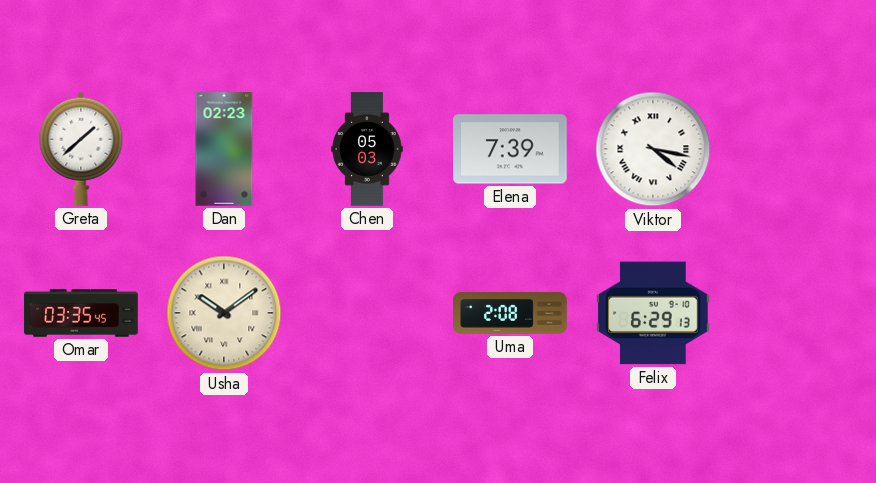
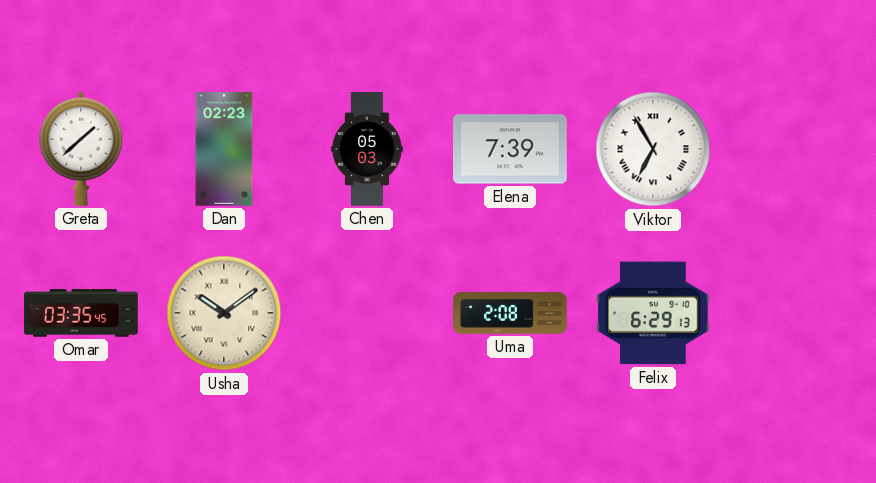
Viktor: 4:17 -> 6:55 (653, 149)
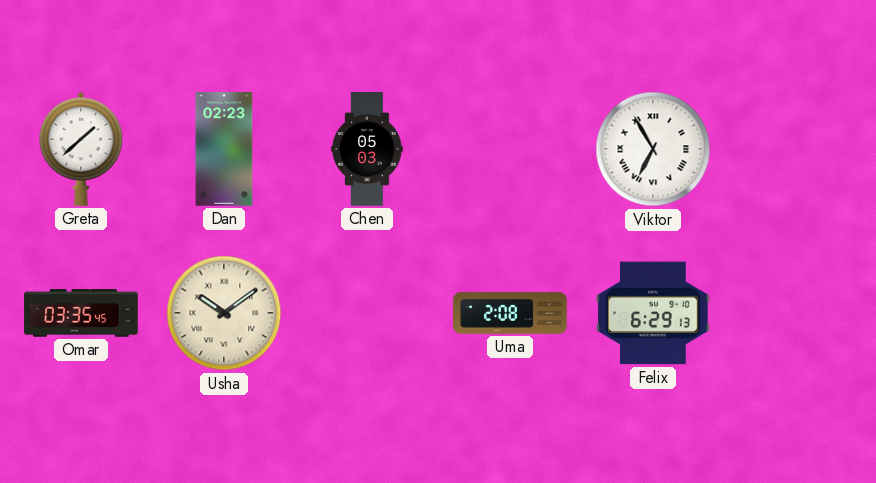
Elena: 7:39 -> none (510, 149)
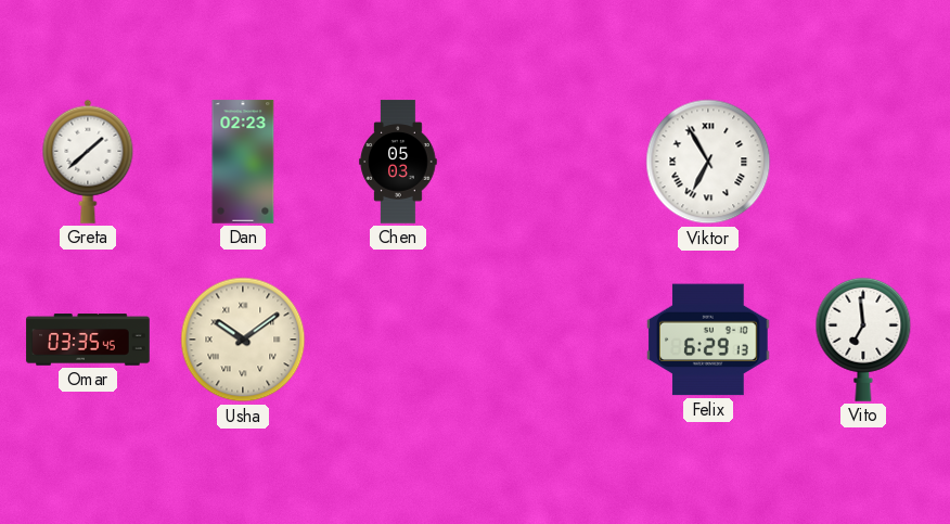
Uma: 2:08 -> none (510, 313)
Vito: none -> 6:59 (863, 340)
